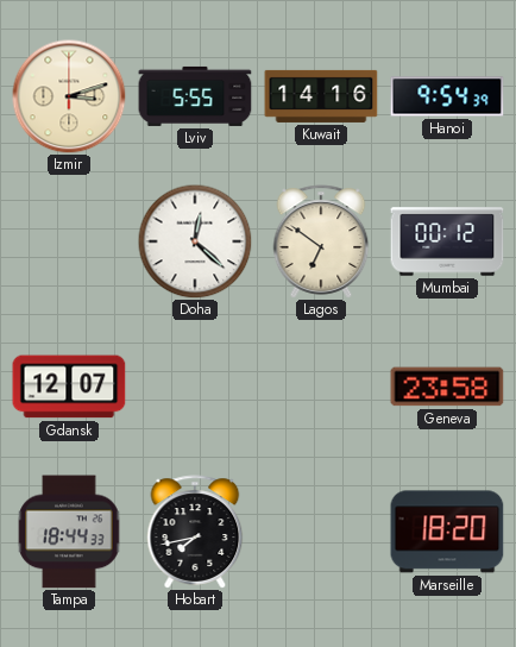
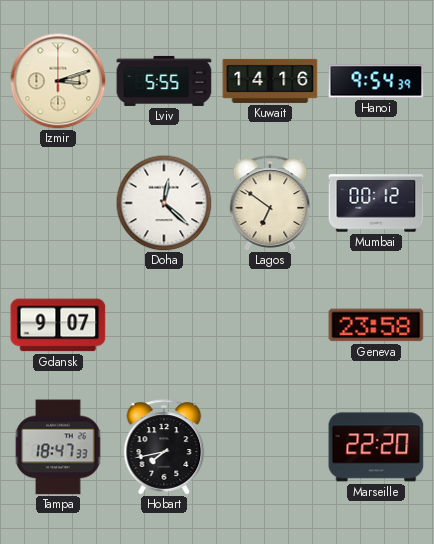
Gdansk: 12:07 -> 9:07 (58, 325)
Tampa: 18:44 -> 18:47 (58, 447)
Marseille: 18:20 -> 22:20 (376, 447)
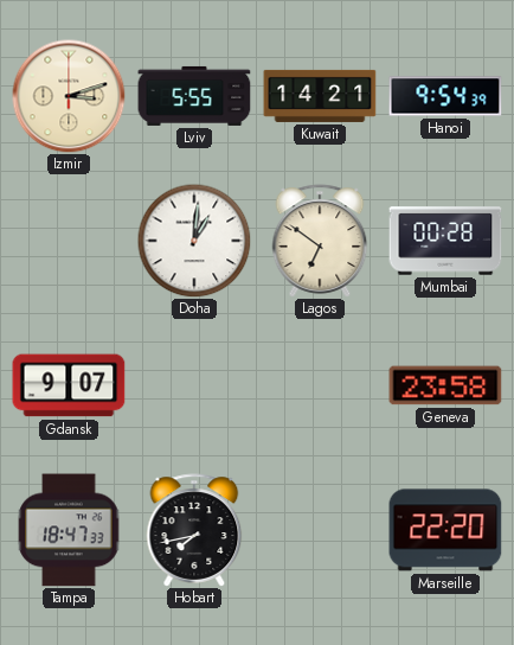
Kuwait: 14:16 -> 14:21 (320, 96)
Doha: 12:22 -> 1:01 (194, 241)
Mumbai: 00:12 -> 00:28 (445, 241)
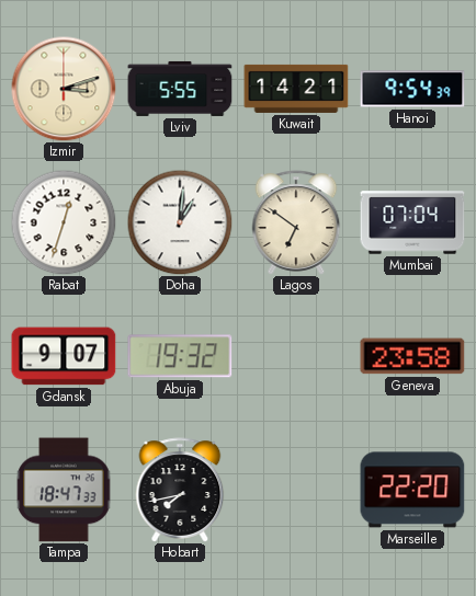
Rabat: none -> 12:33 (64, 222)
Mumbai: 00:28 -> 07:04 (412, 222)
Abuja: none -> 19:32 (180, 356)
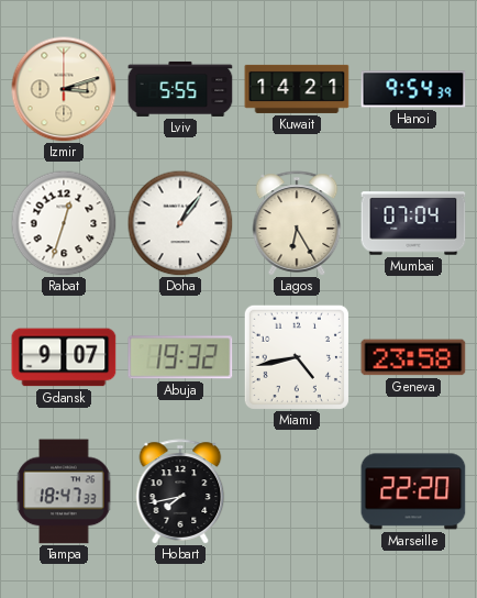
Doha: 1:01 -> 1:06 (180, 223)
Lagos: 6:51 -> 6:25 (297, 223)
Miami: none -> 4:43 (297, 357)
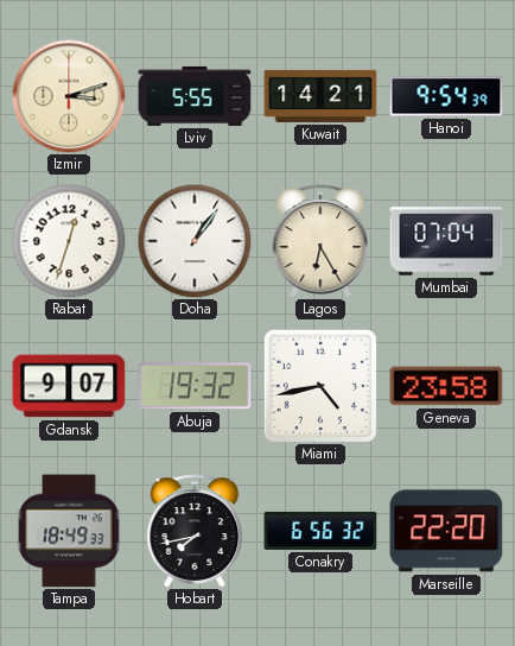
Tampa: 18:47 -> 18:49 (69, 531)
Conakry: none -> 6:56 (320, 531)
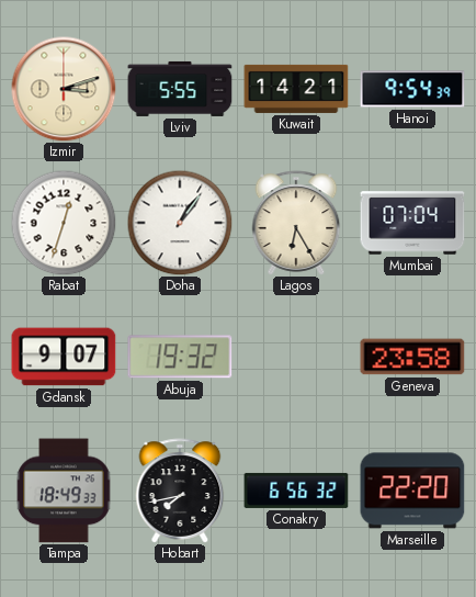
Miami: 4:43 -> none (320, 386)
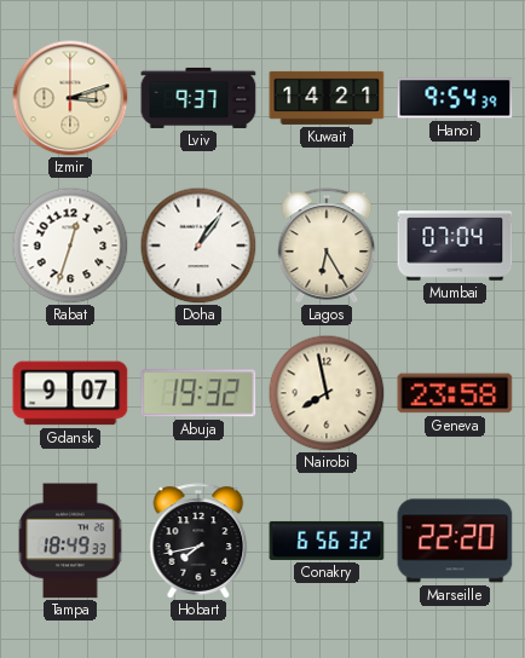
Lviv: 5:55 -> 9:37 (198, 98)
Nairobi: none -> 7:58 (327, 393)
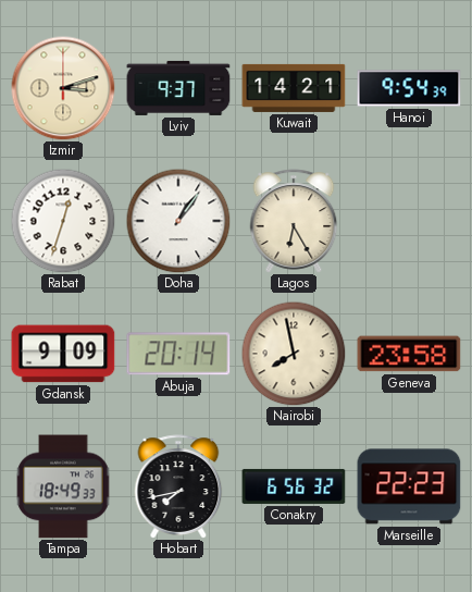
Mumbai: 07:04 -> none (455, 246)
Gdansk: 9:07 -> 9:09 (63, 354)
Abuja: 19:32 -> 20:14 (178, 354)
Marseille: 22:20 -> 22:23 (409, 486)
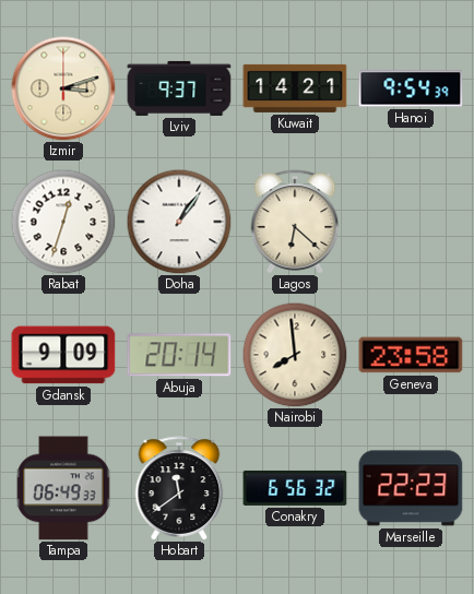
Lagos: 6:25 -> 6:22 (295, 222)
Nairobi: 7:58 -> 7:59 (295, 355)
Tampa: 18:49 -> 06:49 (63, 488)
Hobart: 7:43 -> 11:39 (179, 488)
